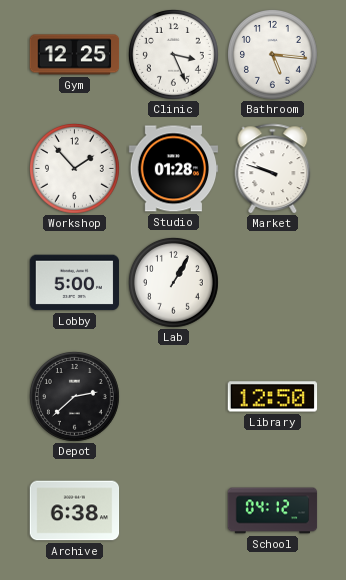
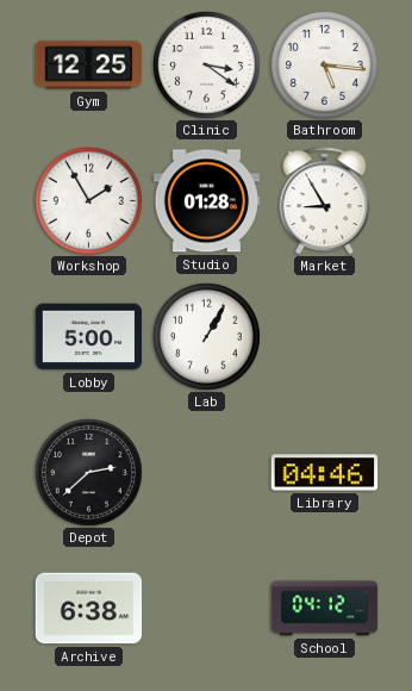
Clinic: 3:26 -> 3:21 (207, 66)
Workshop: 1:53 -> 1:55 (89, 201)
Market: 9:48 -> 8:55 (325, 201)
Library: 12:50 -> 04:46 (325, 473)
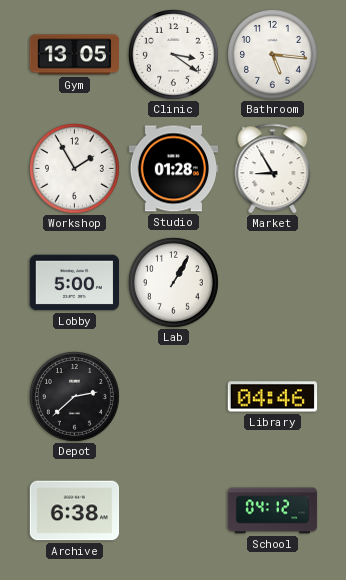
Gym: 12:25 -> 13:05 (75, 55)
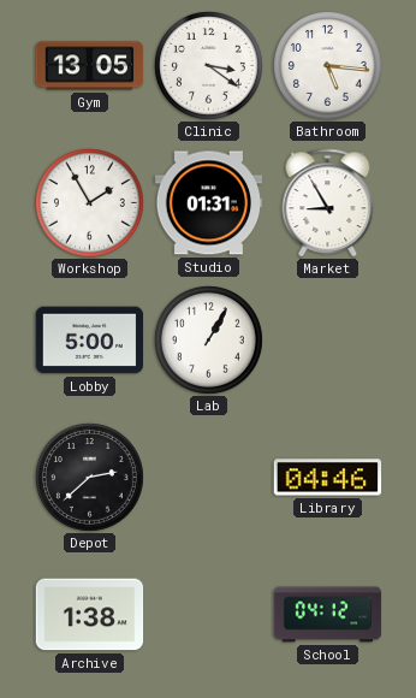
Studio: 01:28 -> 01:31 (209, 203)
Archive: 6:38 -> 1:38 (90, 615)
